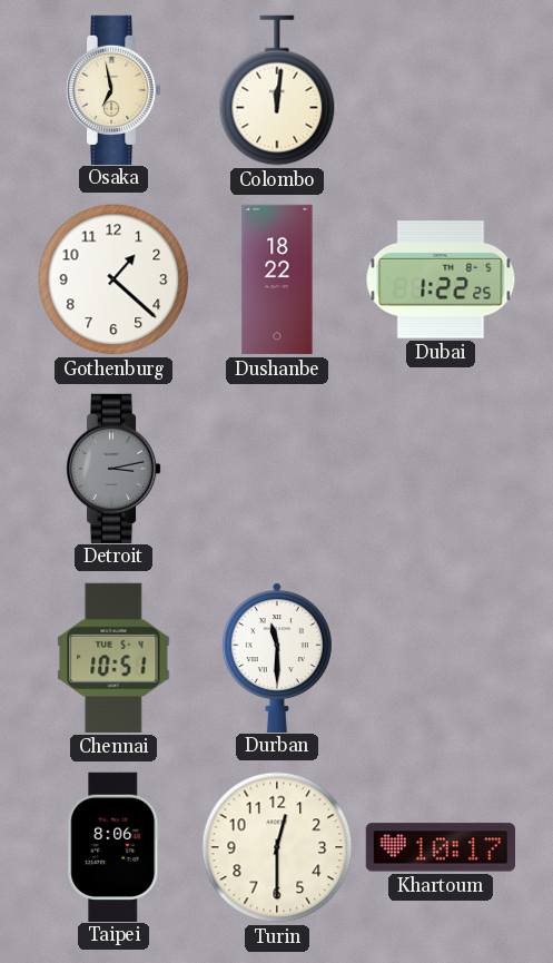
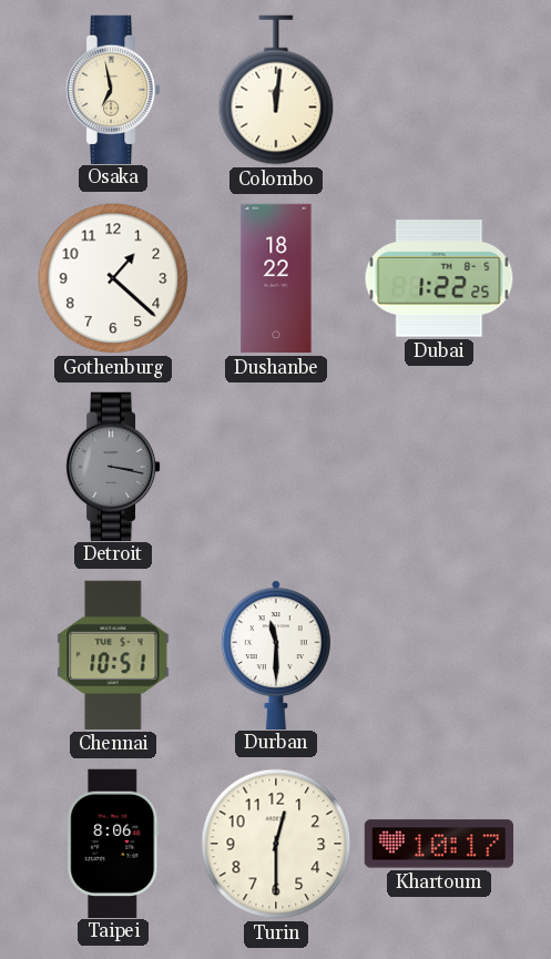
Detroit: 3:13 -> 3:17 (113, 466)
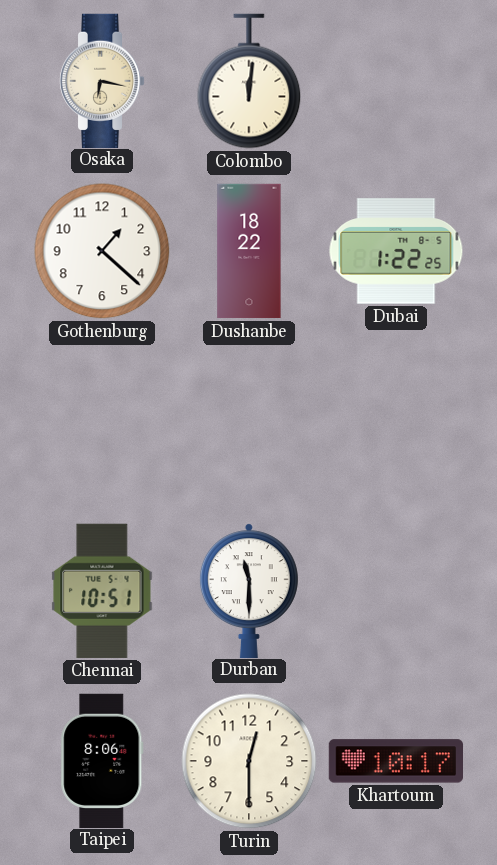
Osaka: 6:58 -> 6:17 (102, 80)
Detroit: 3:17 -> none (113, 466)
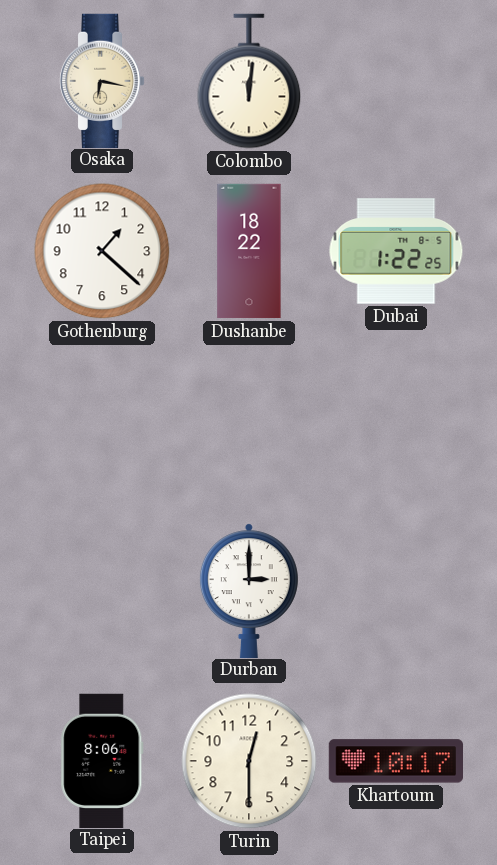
Chennai: 10:51 -> none (102, 591)
Durban: 11:30 -> 3:00 (249, 590)
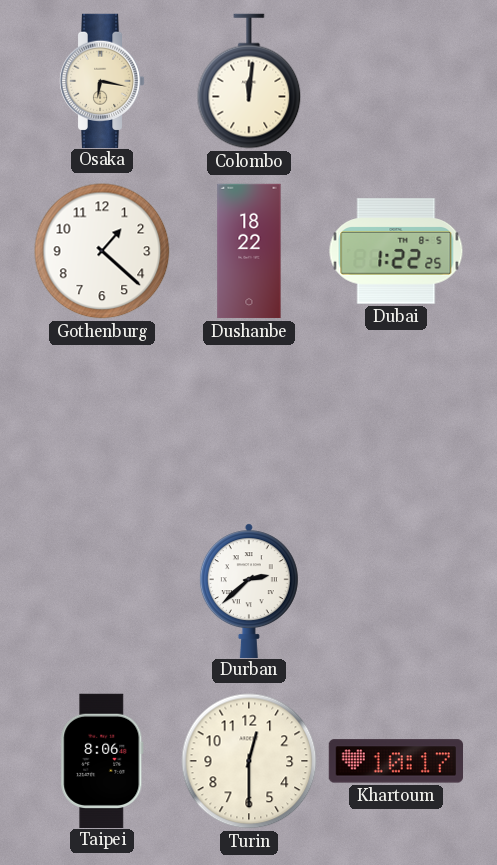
Durban: 3:00 -> 2:38 (249, 590)
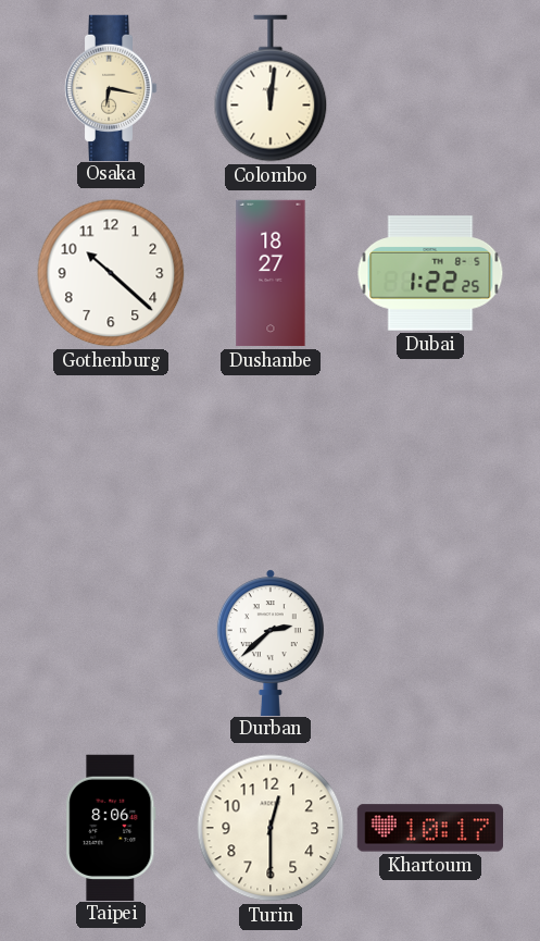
Gothenburg: 1:22 -> 10:22 (111, 273)
Dushanbe: 18:22 -> 18:27 (271, 273)
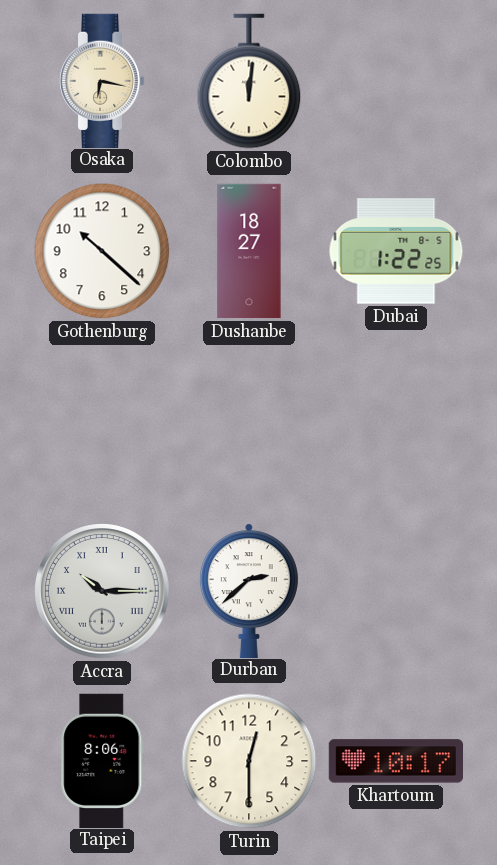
Accra: none -> 10:15 (102, 591)
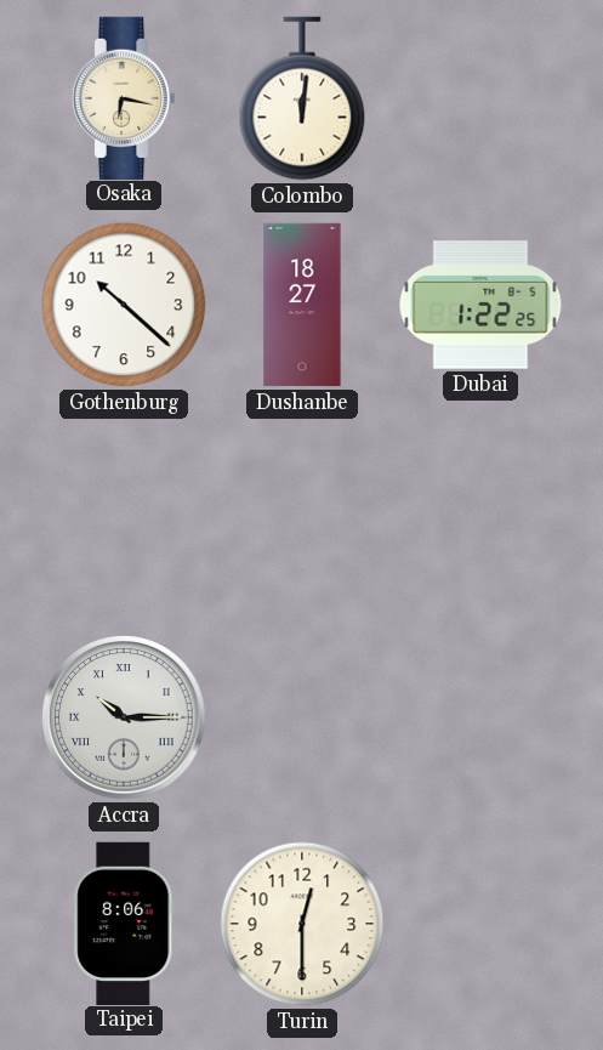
Durban: 2:38 -> none (249, 590)
Khartoum: 10:17 -> none (395, 761)
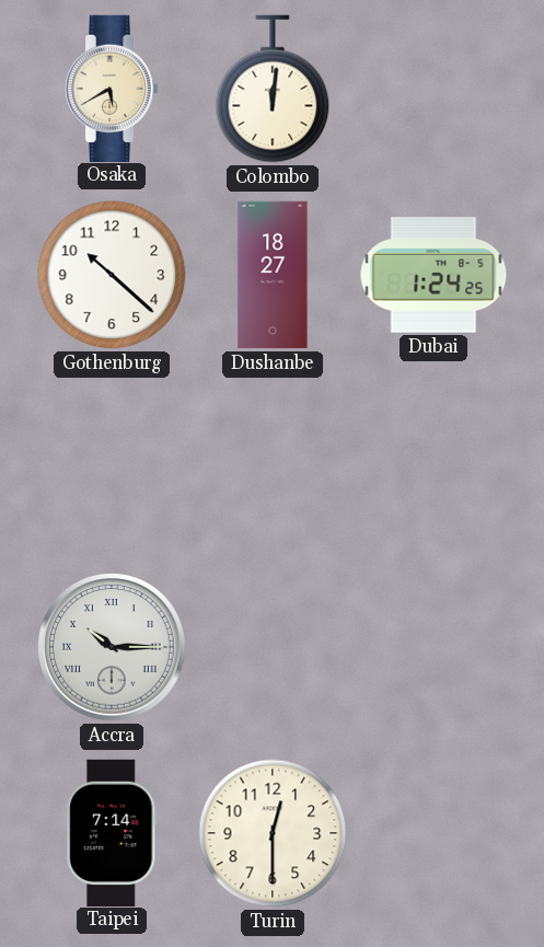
Osaka: 6:17 -> 5:40 (112, 88)
Dubai: 1:22 -> 1:24 (433, 275)
Taipei: 8:06 -> 7:14 (112, 832)
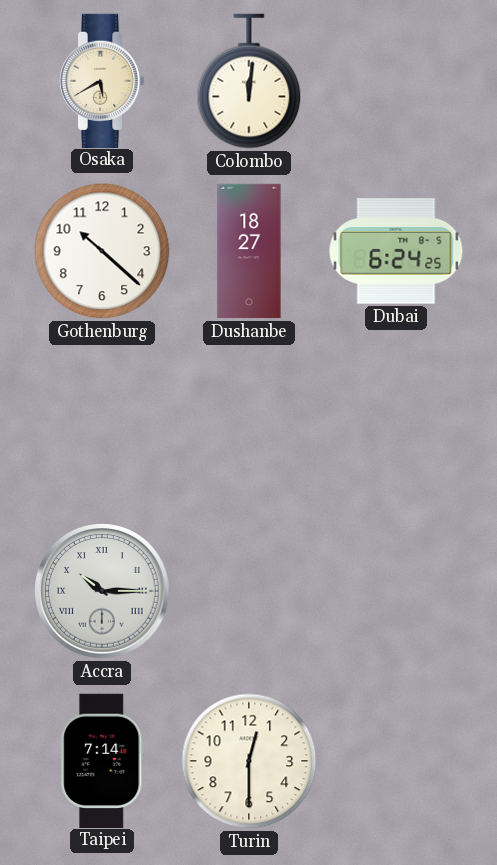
Dubai: 1:24 -> 6:24 (396, 251)
